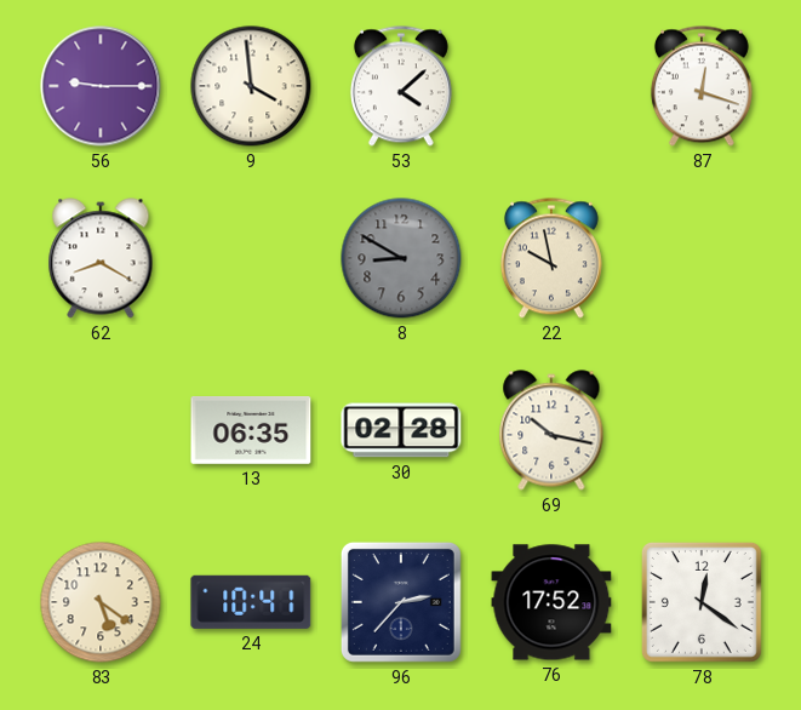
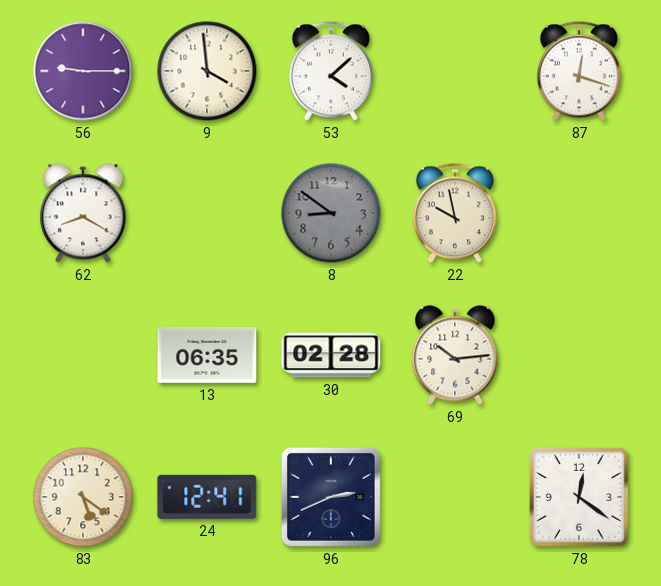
8: 8:50 -> 8:51 (331, 213)
69: 10:17 -> 10:14 (455, 355)
24: 10:41 -> 12:41 (207, 497)
96: 2:37 -> 2:41 (331, 497)
76: 17:52 -> none (551, 602)
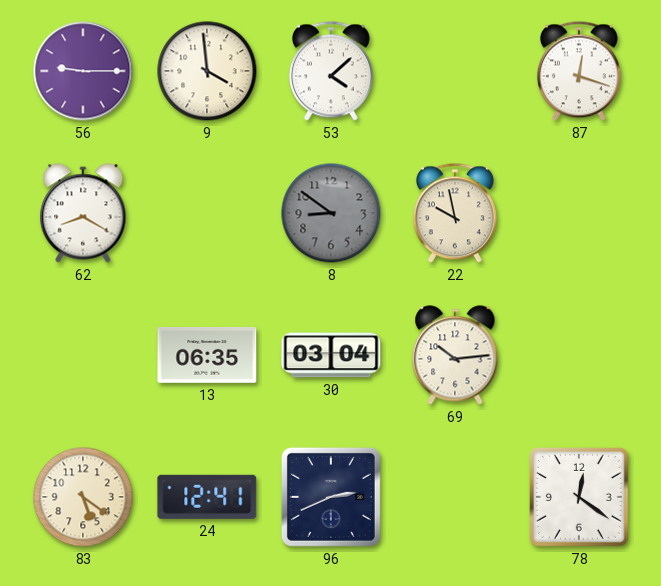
30: 02:28 -> 03:04 (331, 355)
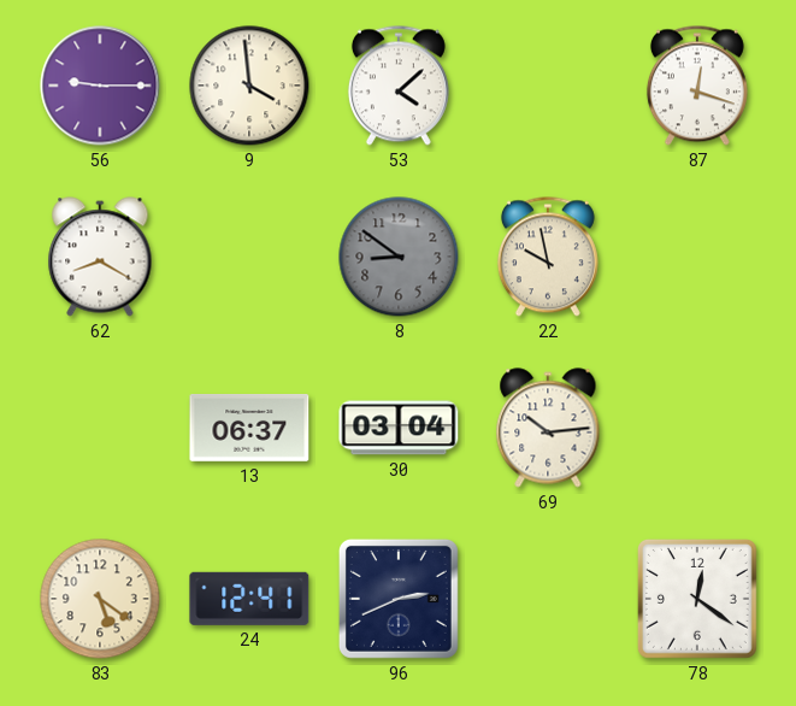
13: 06:35 -> 06:37 (249, 429)
